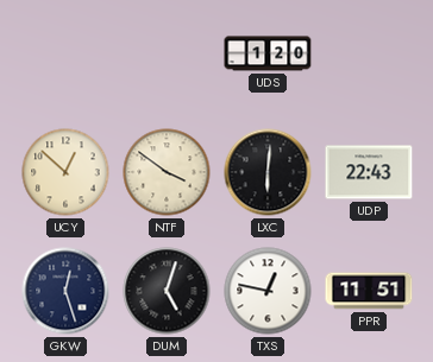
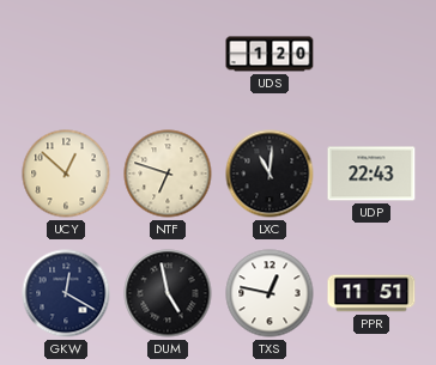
NTF: 3:51 -> 6:48 (168, 174)
LXC: 6:01 -> 11:01 (270, 174)
GKW: 12:27 -> 12:20 (66, 293)
DUM: 5:03 -> 4:58 (168, 293)
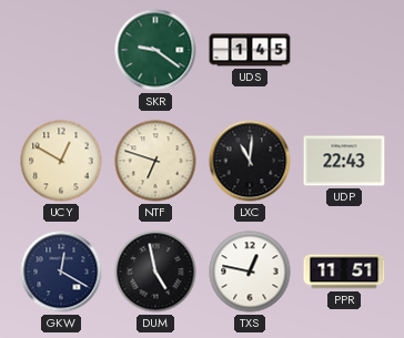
SKR: none -> 9:21 (155, 50)
UDS: 1:20 -> 1:45 (250, 50)
UCY: 12:52 -> 12:50 (61, 161)
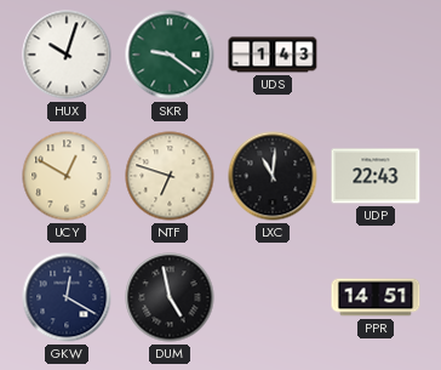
HUX: none -> 10:03 (67, 55)
UDS: 1:45 -> 1:43 (273, 55)
TXS: 12:47 -> none (250, 272)
PPR: 11:51 -> 14:51 (376, 297)
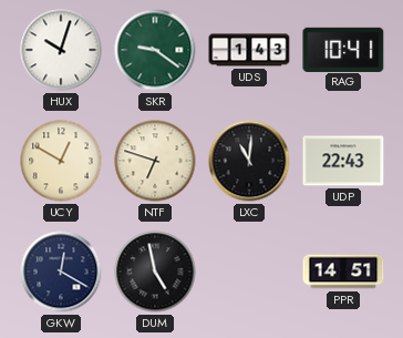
RAG: none -> 10:41 (343, 49)
